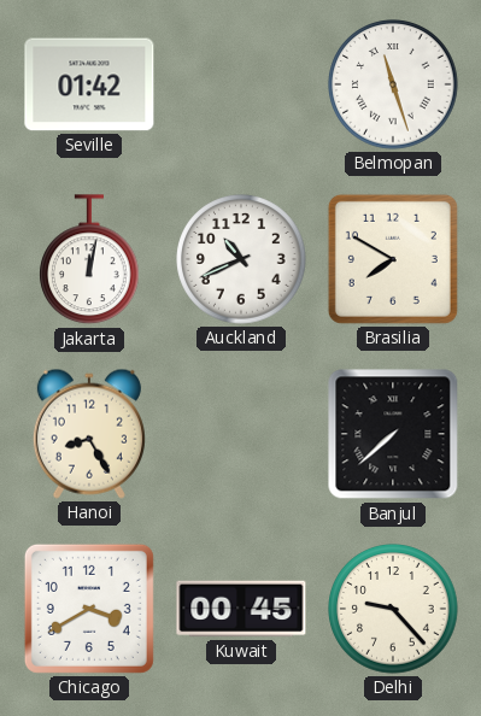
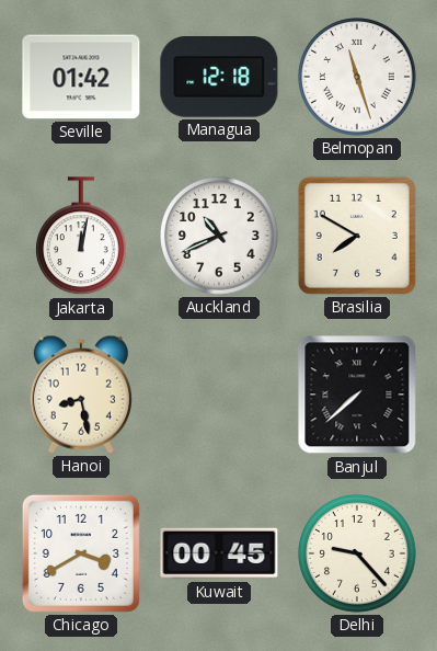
Managua: none -> 12:18 (219, 78)
Hanoi: 8:25 -> 8:28 (81, 395)
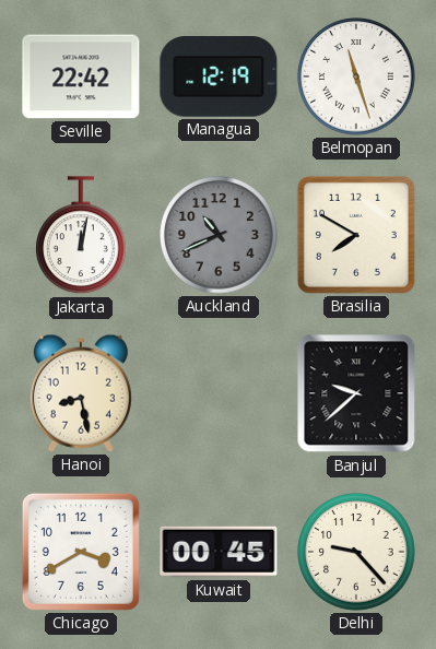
Seville: 01:42 -> 22:42 (81, 76)
Managua: 12:18 -> 12:19 (219, 78)
Auckland dial: white -> grey (219, 235)
Banjul: 7:38 -> 9:38 (356, 393)
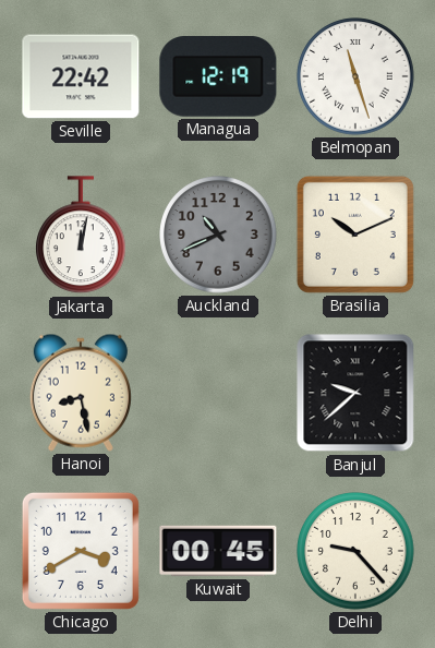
Brasilia: 7:50 -> 10:11 (355, 235)
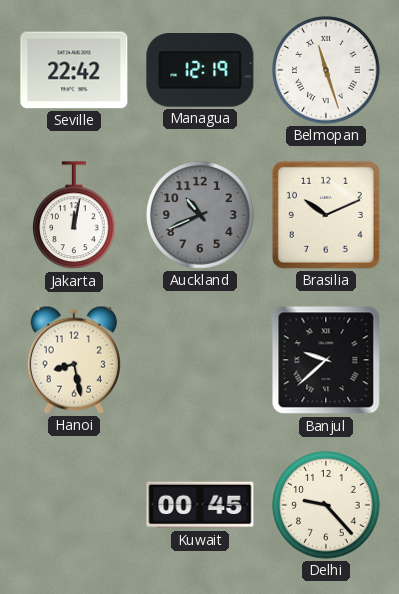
Chicago: 3:40 -> none (81, 551)
